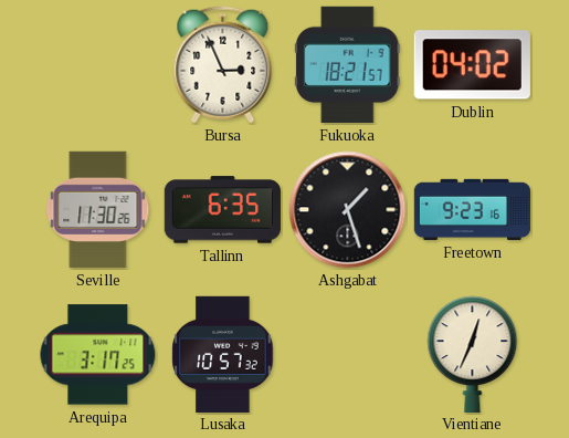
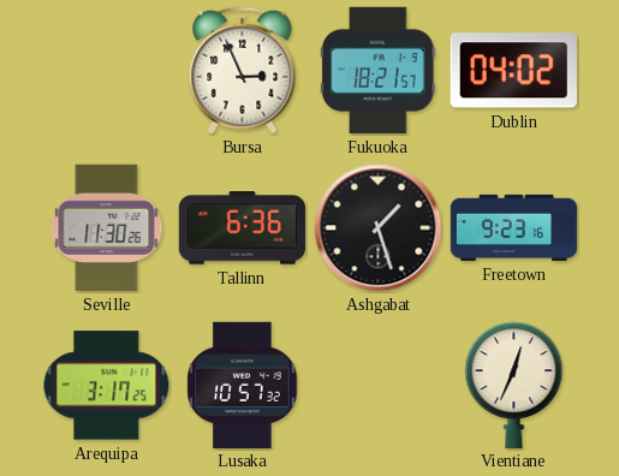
Tallinn: 6:35 -> 6:36 (242, 228)
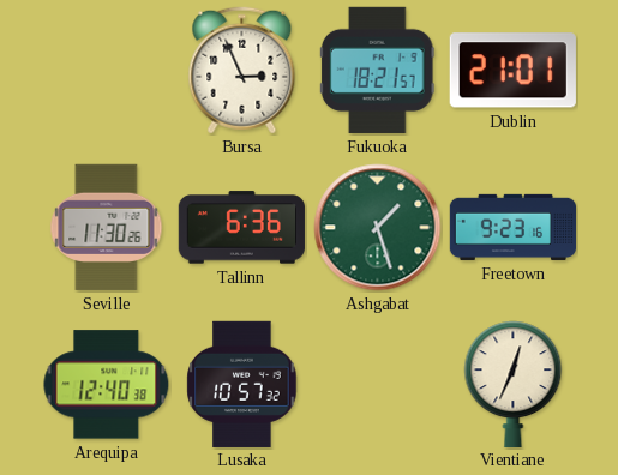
Dublin: 04:02 -> 21:01 (512, 71)
Ashgabat dial: black -> green (378, 228)
Arequipa: 3:17 -> 12:40 (107, 385)
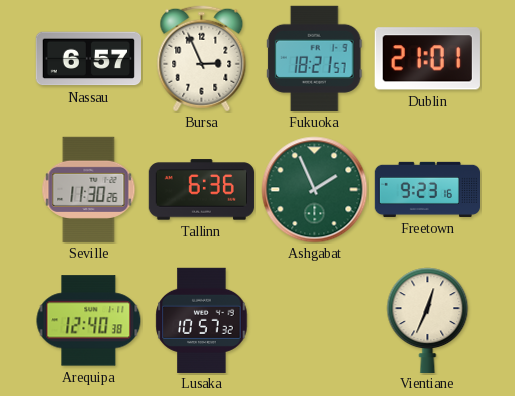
Nassau: none -> 6:57 (88, 59)
Ashgabat: 1:27 -> 1:56 (315, 190)
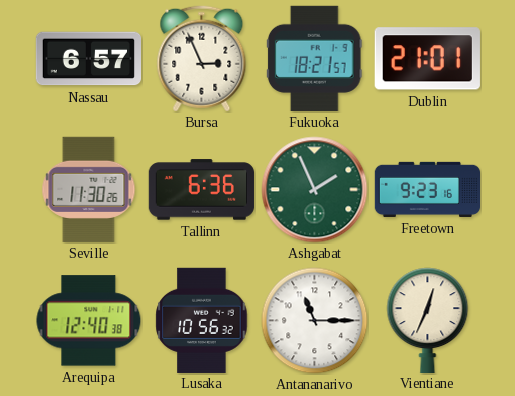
Lusaka: 10:57 -> 10:56 (202, 320)
Antananarivo: none -> 11:15 (315, 321)
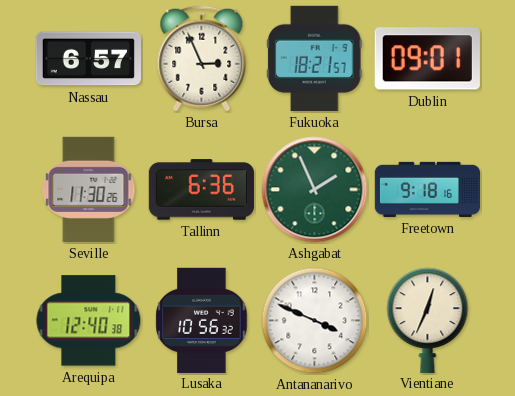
Dublin: 21:01 -> 09:01 (427, 59)
Freetown: 9:23 -> 9:18 (427, 189)
Antananarivo: 11:15 -> 3:49 (315, 321)
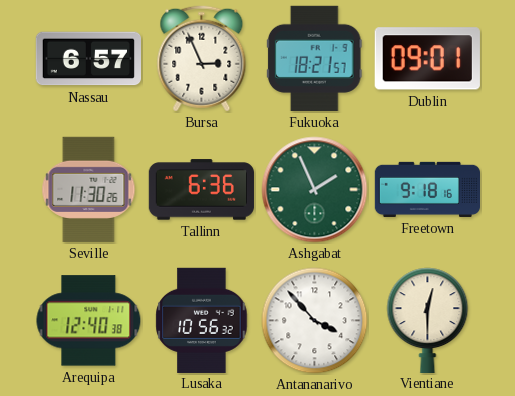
Antananarivo: 3:49 -> 3:53 (315, 321)
Vientiane: 12:34 -> 12:30 (428, 320)
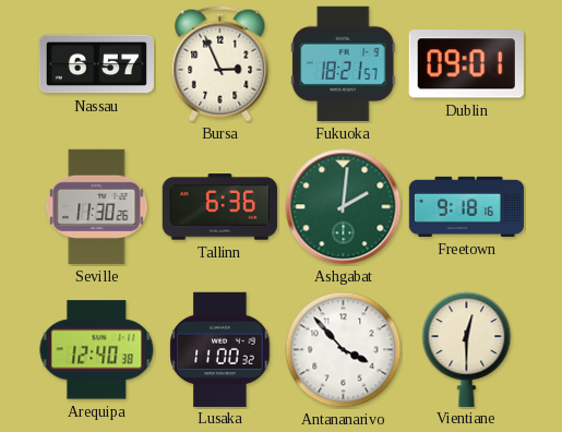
Ashgabat: 1:56 -> 2:01 (344, 207)
Lusaka: 10:56 -> 11:00 (220, 349)
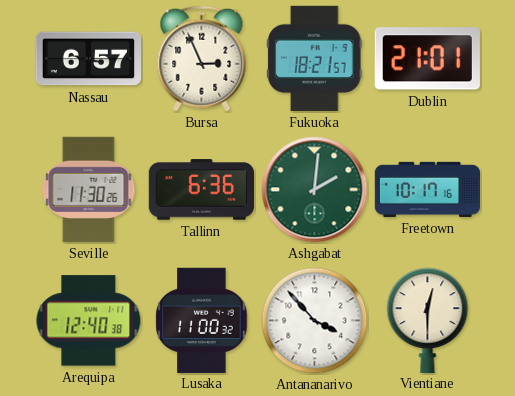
Dublin: 09:01 -> 21:01 (427, 59)
Freetown: 9:18 -> 10:17 (427, 189)
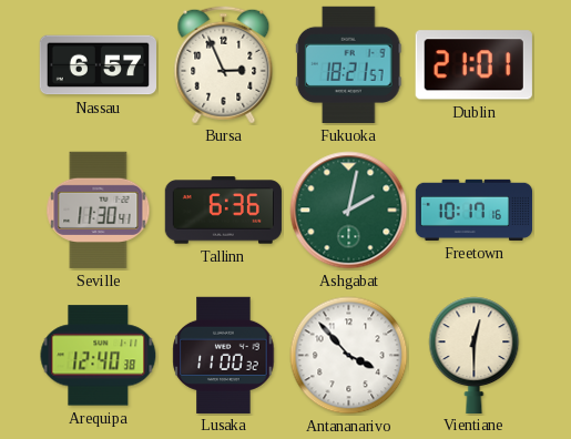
Seville: 11:30:26 -> 11:30:41 (99, 210)
Ashgabat: 2:01 -> 2:02 (349, 211)
